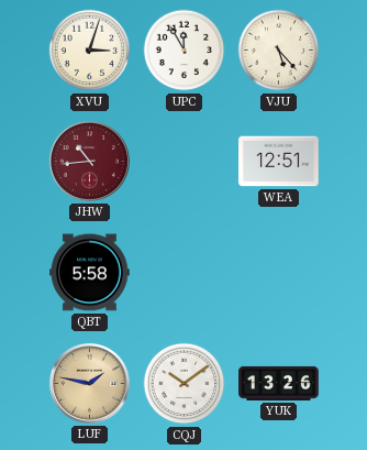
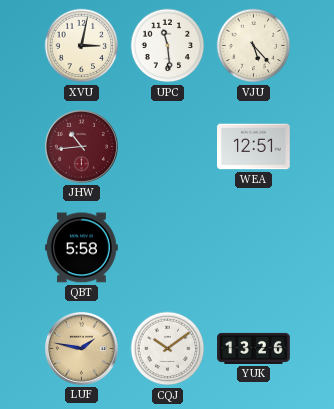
XVU: 3:03 -> 3:02 (82, 46)
UPC: 11:55 -> 11:29 (168, 46)
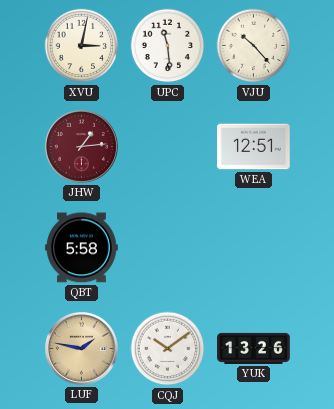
VJU: 5:23 -> 10:23 (254, 46)
JHW: 10:44 -> 1:14 (81, 146)
